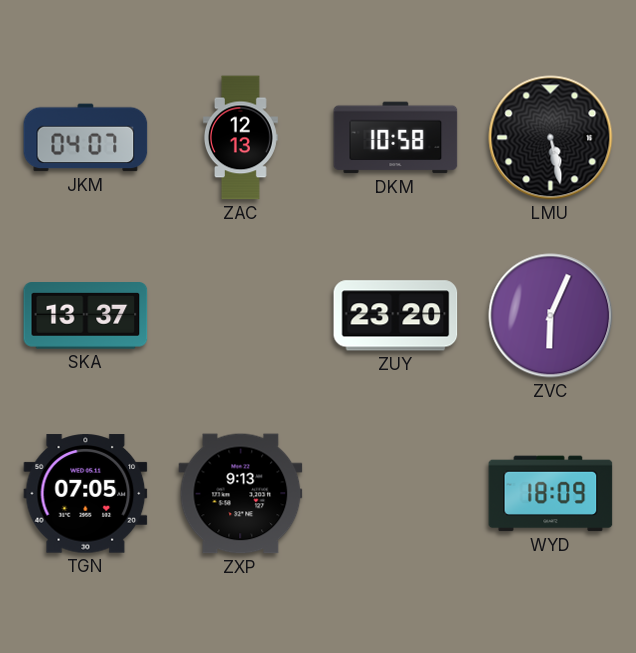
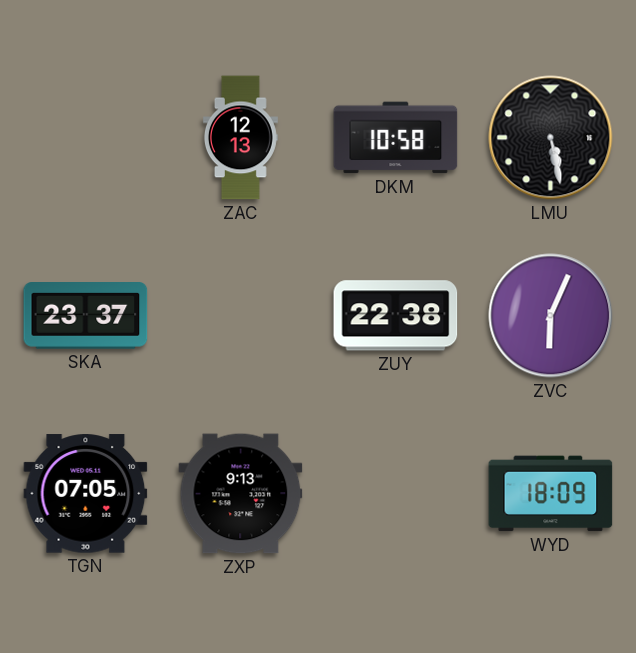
JKM: 04:07 -> none (86, 138)
SKA: 13:37 -> 23:37 (86, 316)
ZUY: 23:20 -> 22:38 (396, 316)
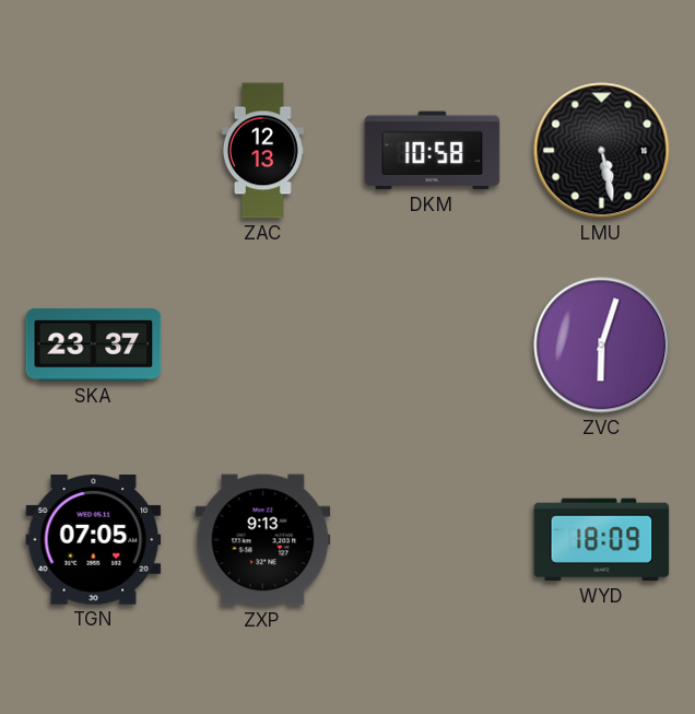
ZUY: 22:38 -> none (396, 316)
ZVC: 6:04 -> 6:03 (602, 346)
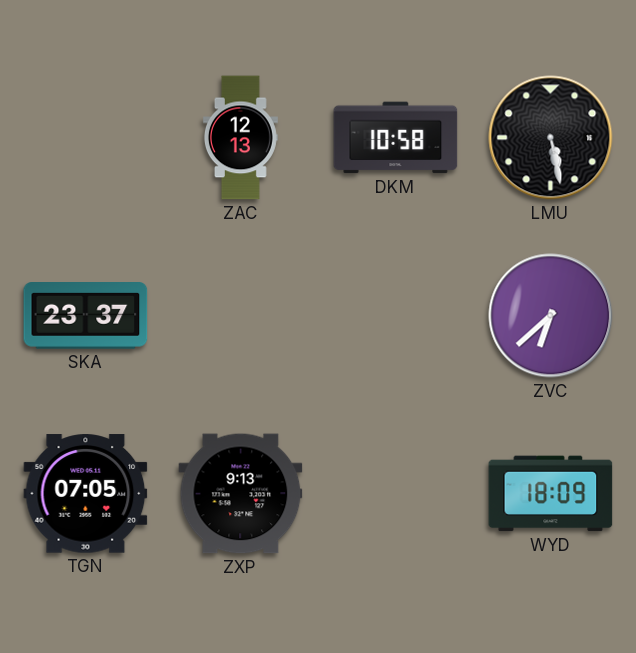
ZVC: 6:03 -> 6:38 (551, 316)
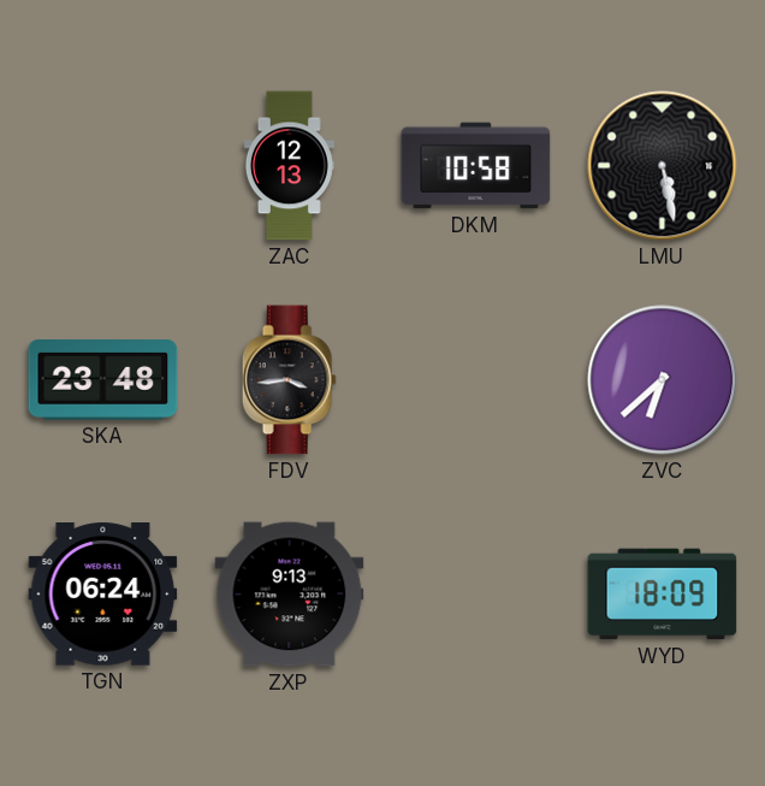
SKA: 23:37 -> 23:48 (103, 380)
FDV: none -> 3:44 (289, 380)
TGN: 07:05 -> 06:24 (103, 595)
